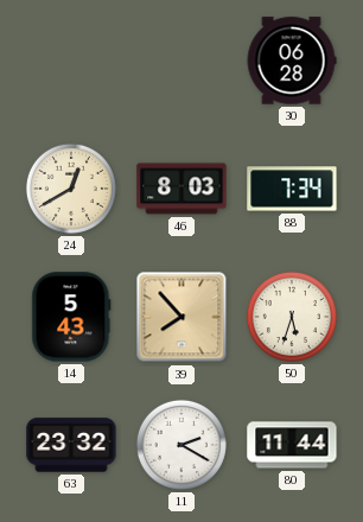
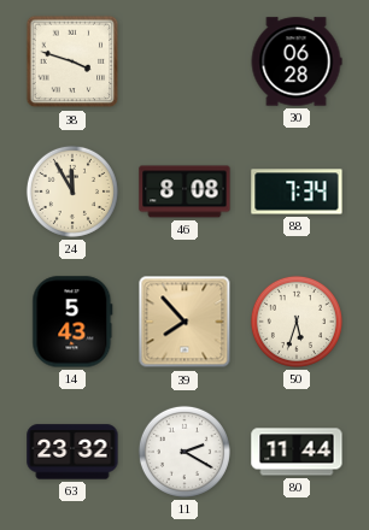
38: none -> 3:48 (72, 61)
24: 12:40 -> 11:55 (72, 192)
46: 8:03 -> 8:08 (184, 192)
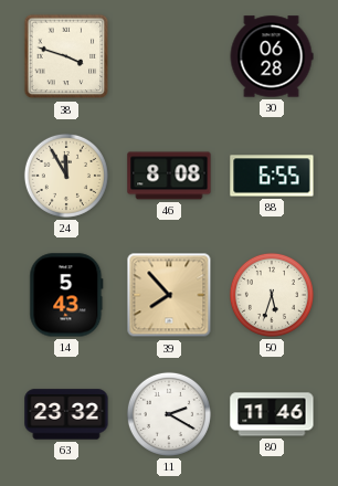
88: 7:34 -> 6:55 (272, 176)
80: 11:44 -> 11:46 (272, 414)
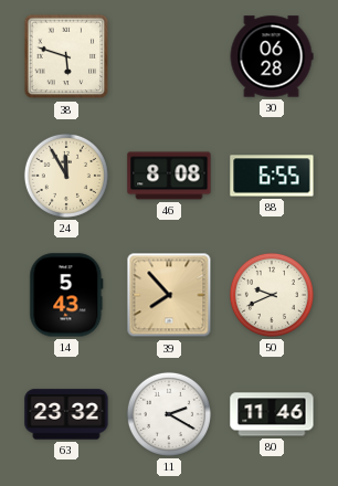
38: 3:48 -> 5:48 (66, 56)
50: 5:33 -> 9:41 (272, 295)
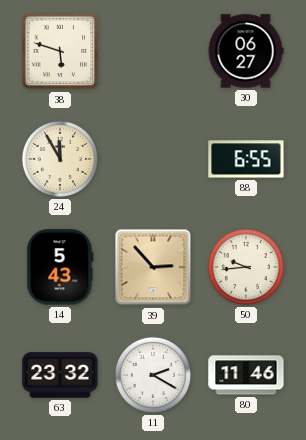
30: 06:28 -> 06:27 (246, 51)
46: 8:08 -> none (169, 176)
39: 7:53 -> 2:53 (153, 267)
50: 9:41 -> 9:44 (246, 267)
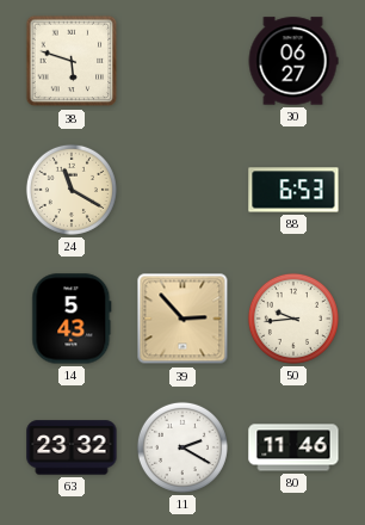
24: 11:55 -> 11:20 (72, 190)
88: 6:55 -> 6:53 (293, 190)
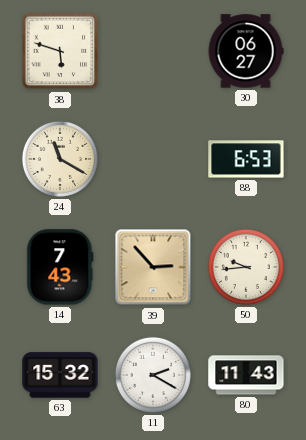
14: 5:43 -> 7:43 (60, 267)
63: 23:32 -> 15:32 (60, 375)
80: 11:46 -> 11:43 (246, 375)
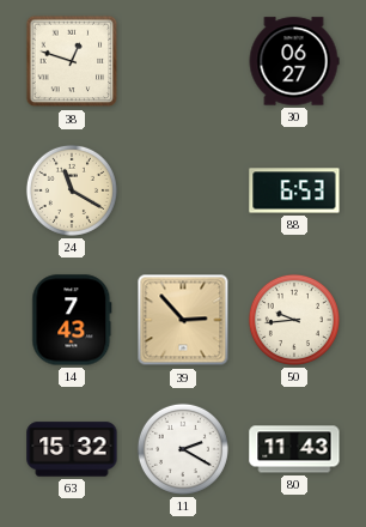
38: 5:48 -> 12:48 (72, 61)
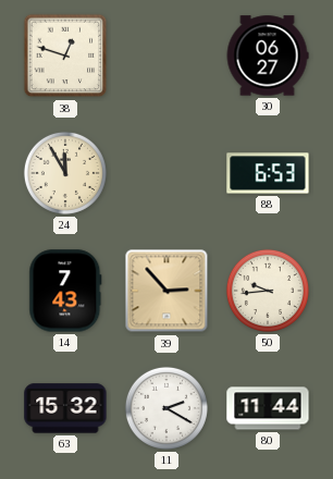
24: 11:20 -> 11:55 (65, 173)
80: 11:43 -> 11:44 (268, 408)
